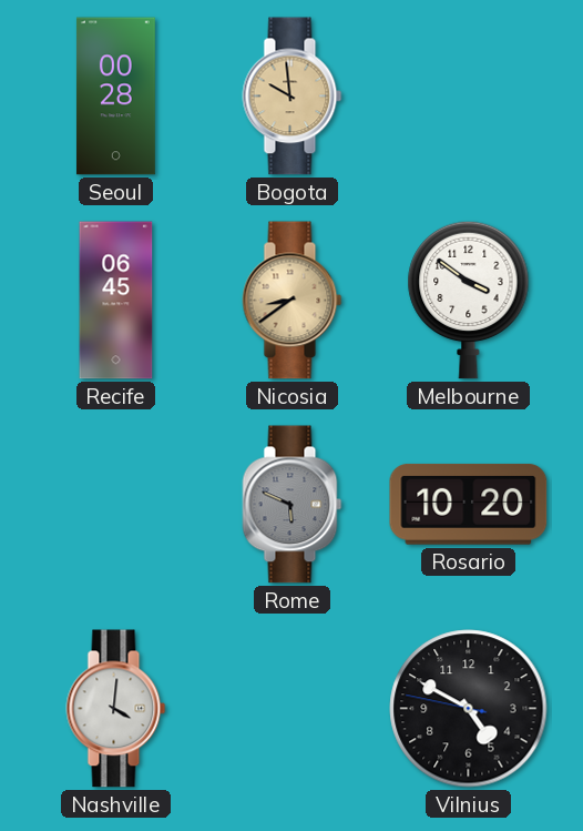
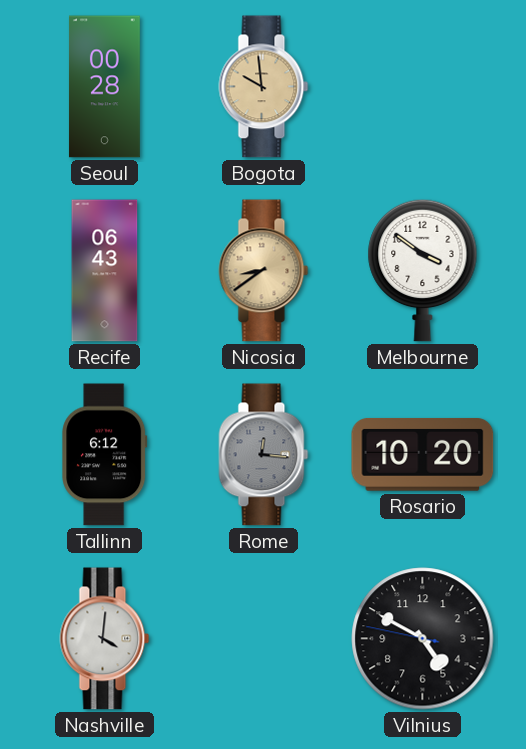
Recife: 06:45 -> 06:43 (105, 271)
Tallinn: none -> 6:12 (105, 455)
Rome: 5:49 -> 12:16 (264, 455)
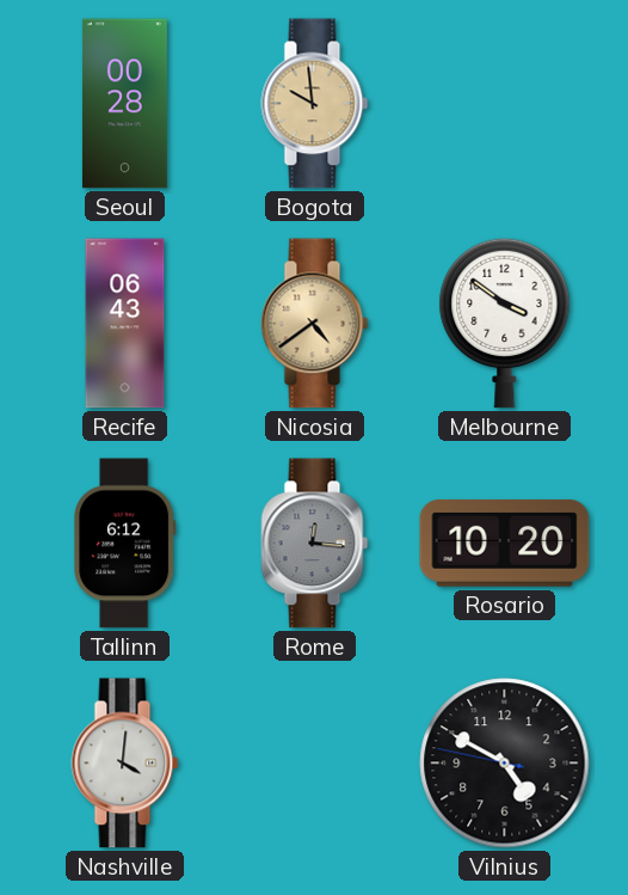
Nicosia: 8:39 -> 4:39 (315, 324)
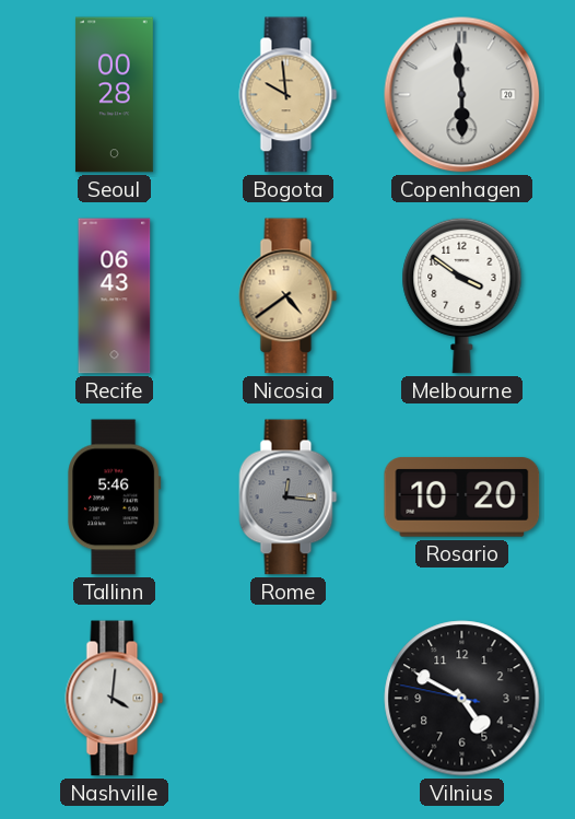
Copenhagen: none -> 5:59 (462, 95)
Tallinn: 6:12 -> 5:46 (115, 498)
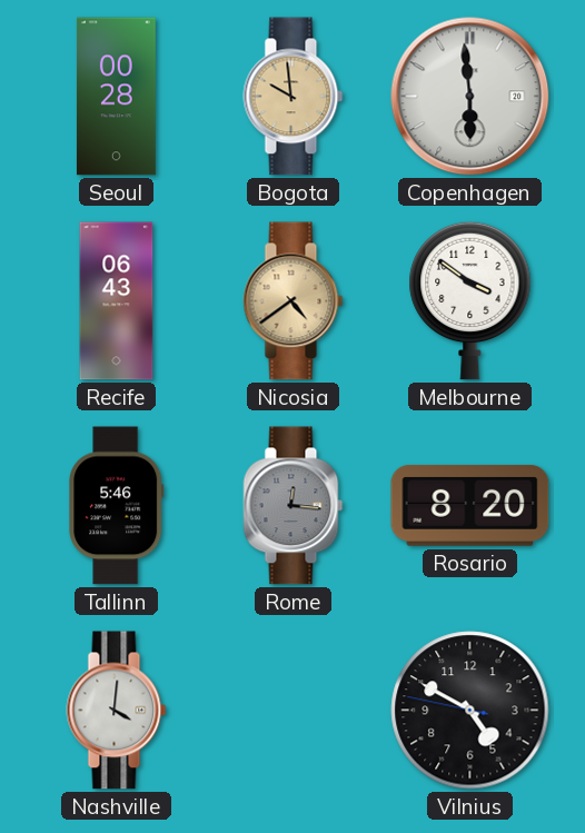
Rosario: 10:20 -> 8:20 (470, 505)
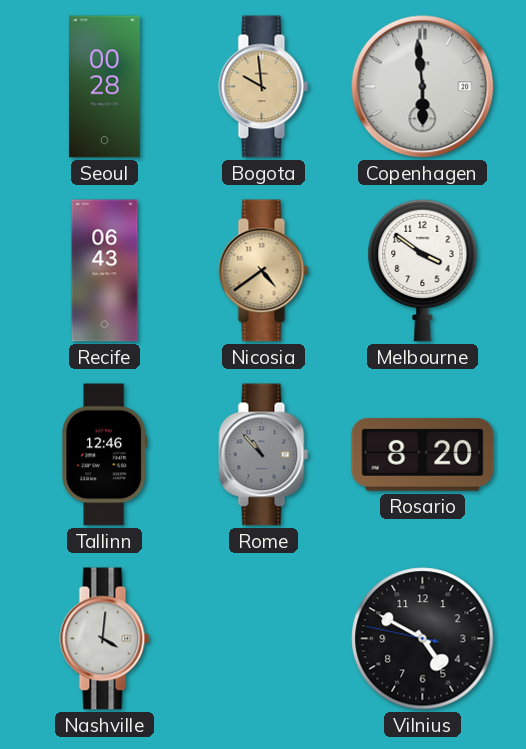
Tallinn: 5:46 -> 12:46 (105, 455)
Rome: 12:16 -> 10:53 (264, 455)
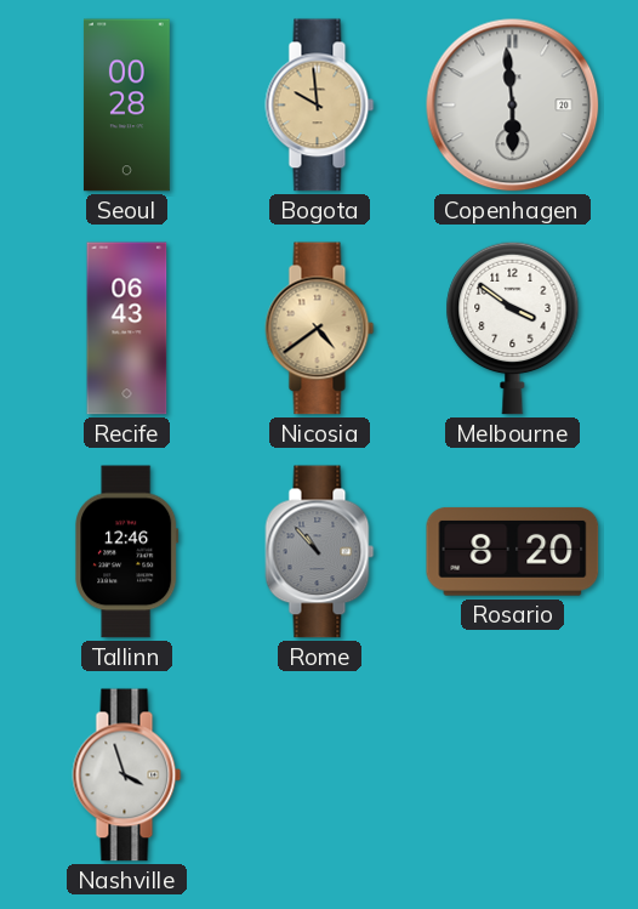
Nashville: 4:01 -> 3:57 (127, 776)
Vilnius: 4:49 -> none (423, 639)
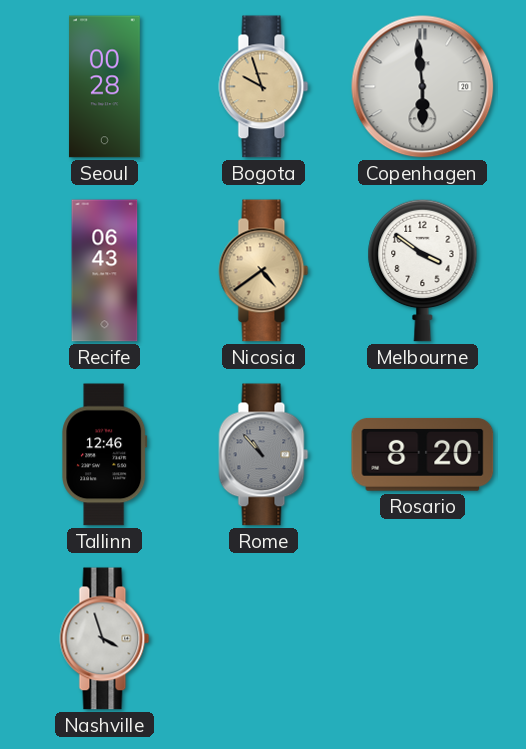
Bogota: 9:59 -> 9:57 (264, 87)
